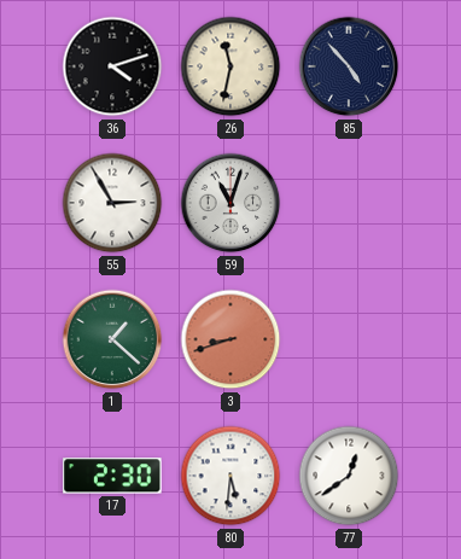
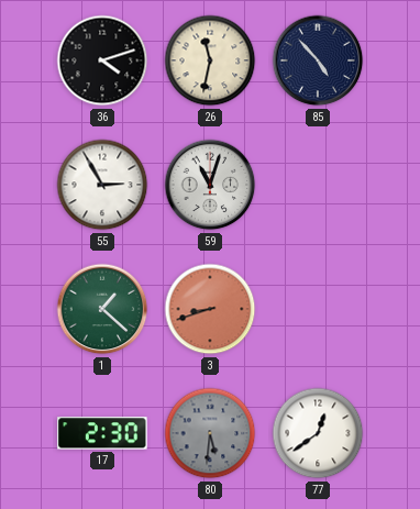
80 dial: white -> grey (210, 433)
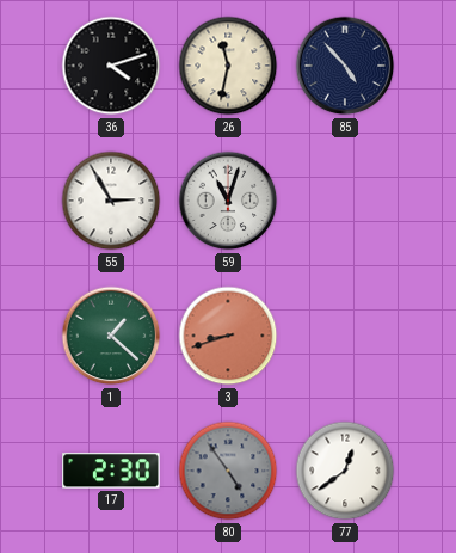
80: 5:31 -> 4:54 (228, 471)
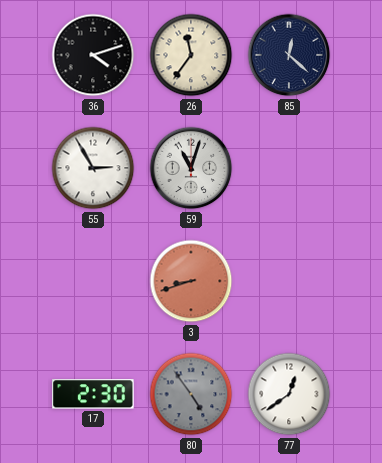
26: 11:32 -> 11:36 (191, 55)
85: 4:53 -> 12:22 (289, 55)
1: 1:22 -> none (111, 336)
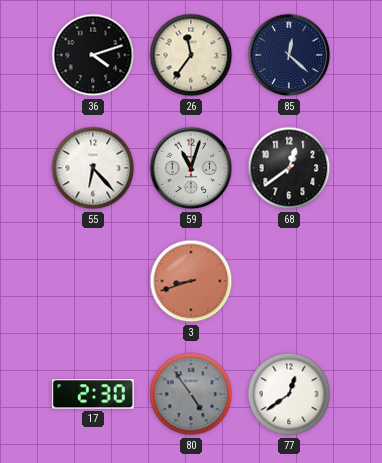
55: 2:55 -> 6:23 (93, 168)
68: none -> 12:39 (289, 168)
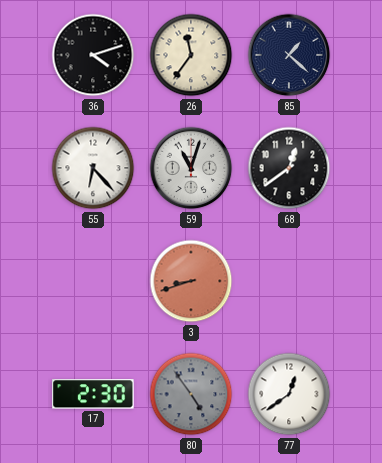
85: 12:22 -> 1:22 (289, 55)
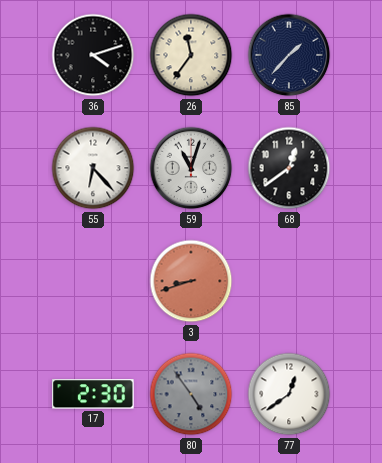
85: 1:22 -> 1:37 (289, 55)
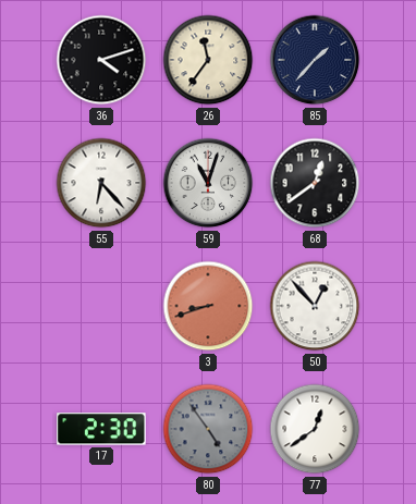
50: none -> 12:53 (315, 306)
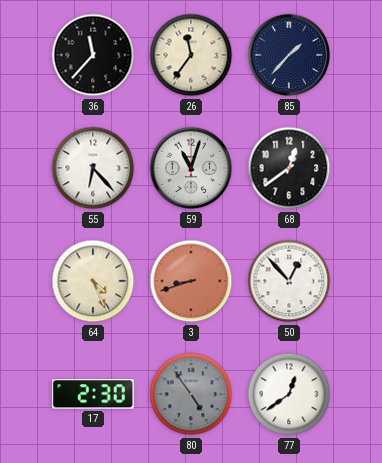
36: 4:12 -> 11:37 (93, 55)
64: none -> 4:26 (93, 281)
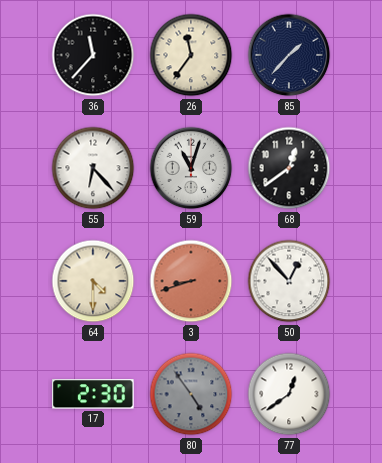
64: 4:26 -> 4:30 (93, 281)
